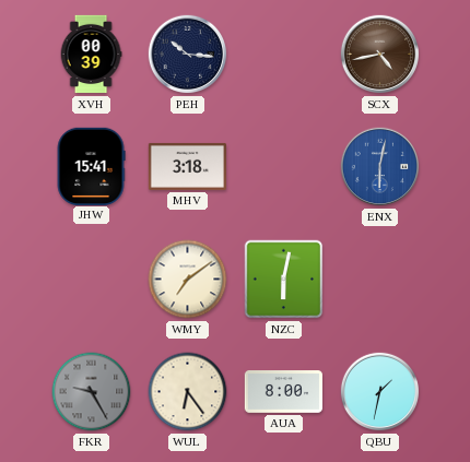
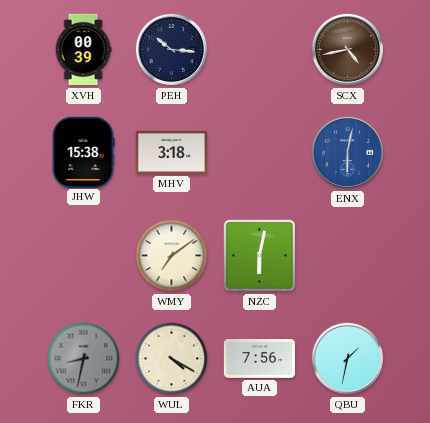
JHW: 15:41 -> 15:38 (83, 152)
FKR: 9:25 -> 8:32 (84, 359)
WUL: 6:24 -> 4:20 (172, 359)
AUA: 8:00 -> 7:56 (259, 359)
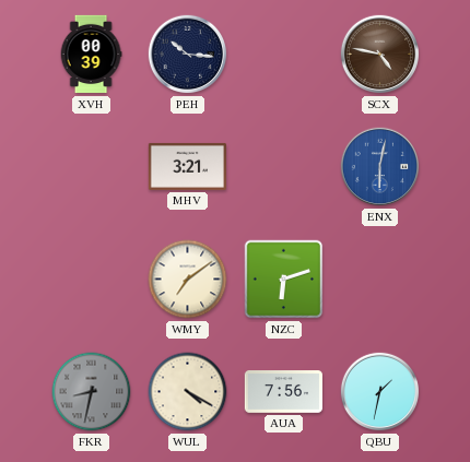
SCX: 4:43 -> 4:47 (380, 55)
JHW: 15:38 -> none (83, 152)
MHV: 3:18 -> 3:21 (187, 166)
NZC: 6:02 -> 6:12 (284, 280)
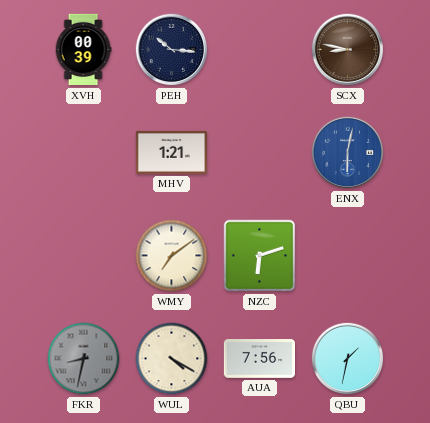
SCX: 4:47 -> 8:47 (348, 50)
MHV: 3:21 -> 1:21 (171, 152)
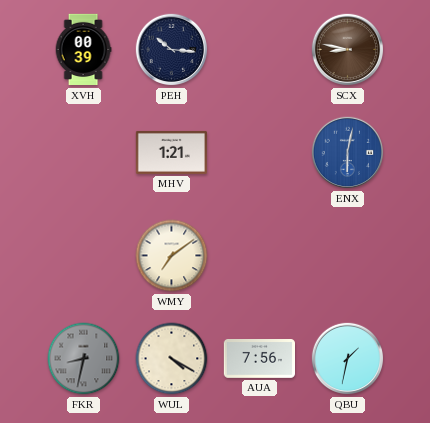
NZC: 6:12 -> none (260, 256)
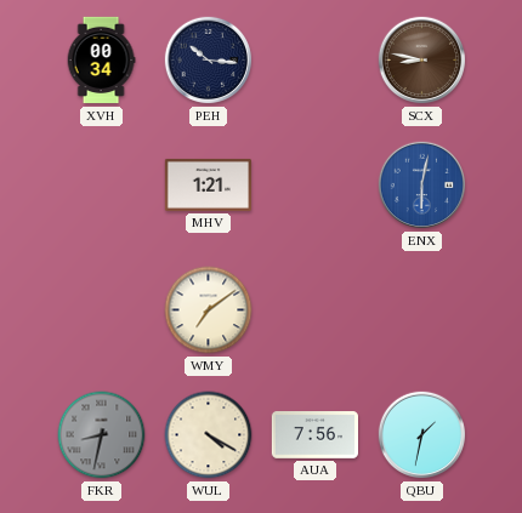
XVH: 00:39 -> 00:34 (101, 61)
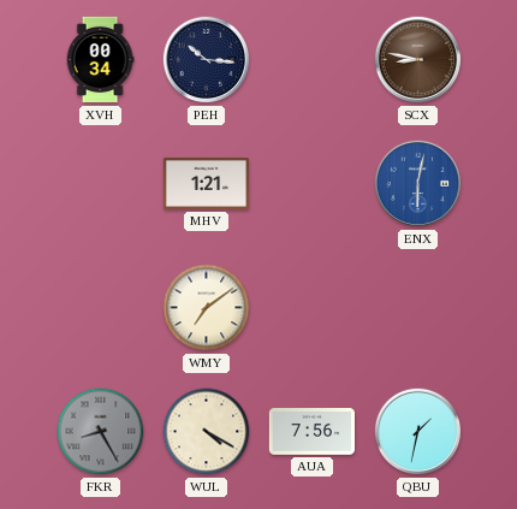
FKR: 8:32 -> 8:25 (101, 432)
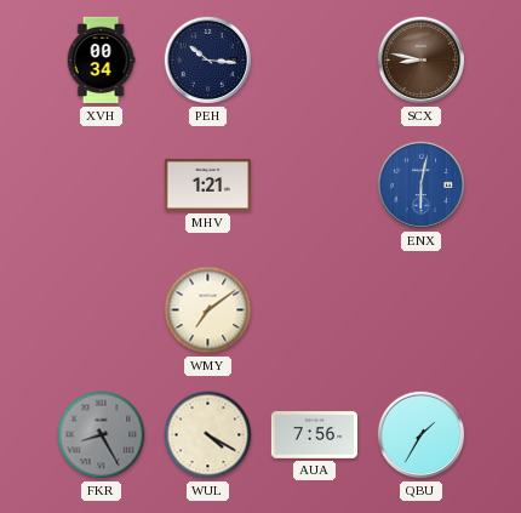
QBU: 1:32 -> 1:35 (422, 435)
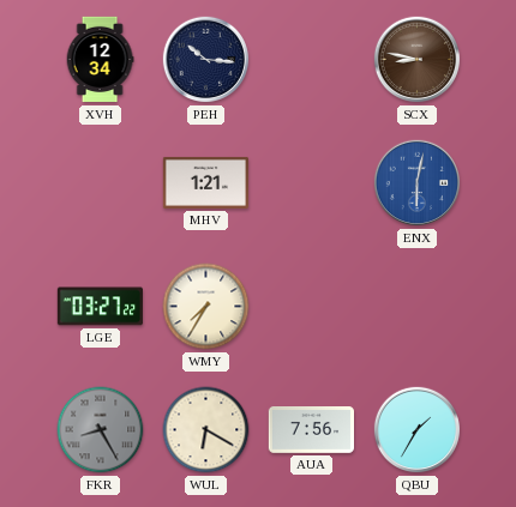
XVH: 00:34 -> 12:34 (100, 60)
LGE: none -> 03:27 (100, 307)
WMY: 7:09 -> 7:35 (206, 307)
WUL: 4:20 -> 6:20 (206, 430)
